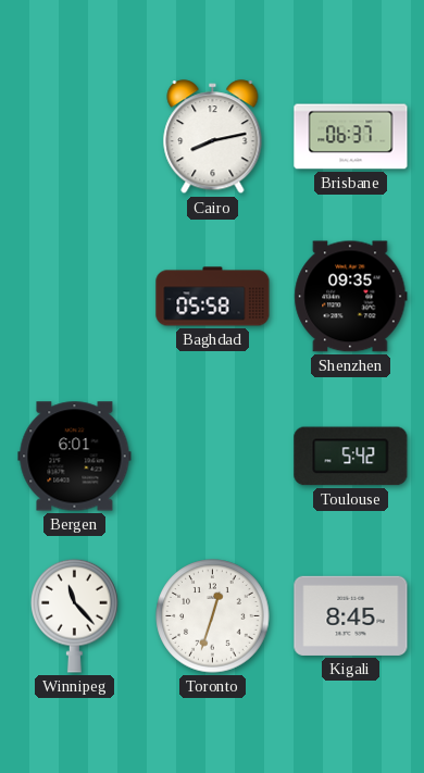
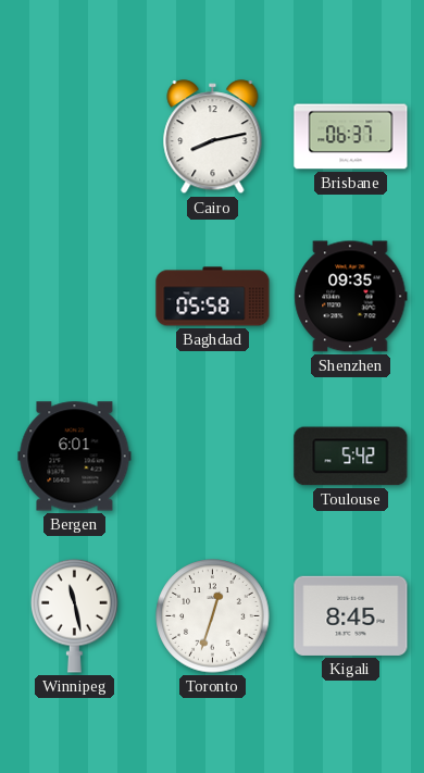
Winnipeg: 11:23 -> 11:28 (75, 615)
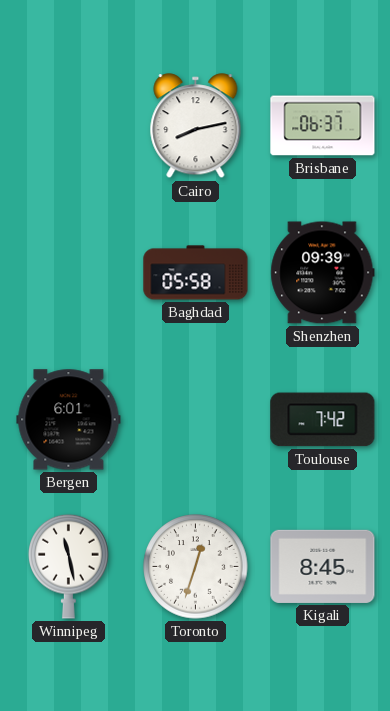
Shenzhen: 09:35 -> 09:39 (323, 273)
Toulouse: 5:42 -> 7:42 (323, 420)
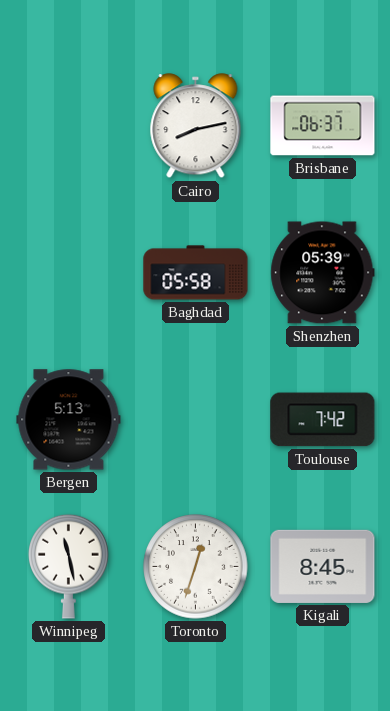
Shenzhen: 09:39 -> 05:39 (323, 273)
Bergen: 6:01 -> 5:13 (69, 420)
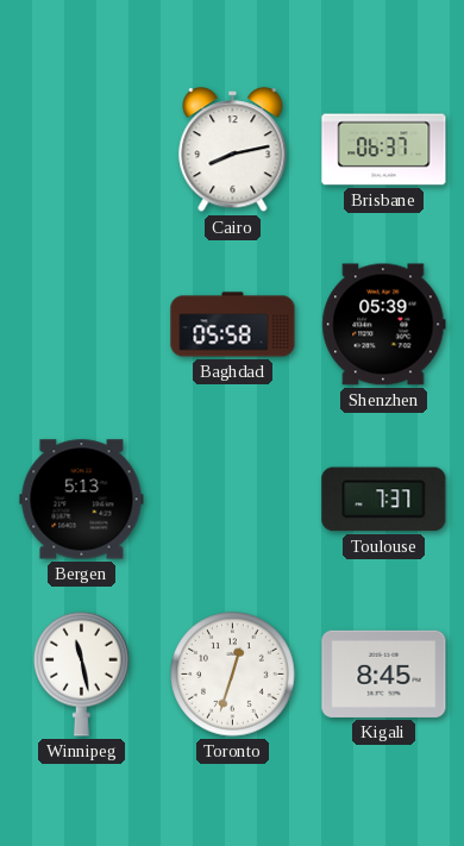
Toulouse: 7:42 -> 7:37 (384, 500)
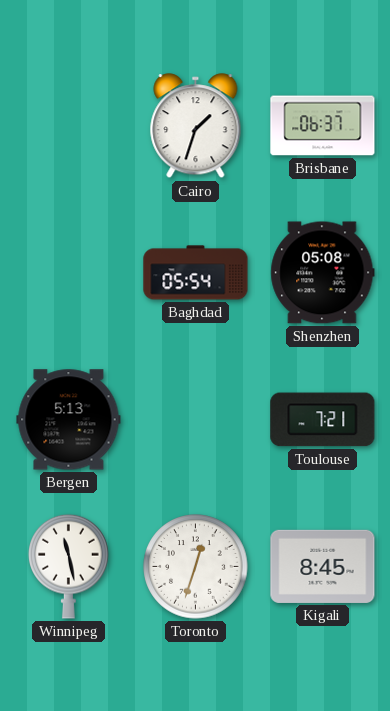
Cairo: 8:13 -> 1:33 (196, 126)
Baghdad: 05:58 -> 05:54 (196, 273)
Shenzhen: 05:39 -> 05:08 (323, 273)
Toulouse: 7:37 -> 7:21 (323, 420)
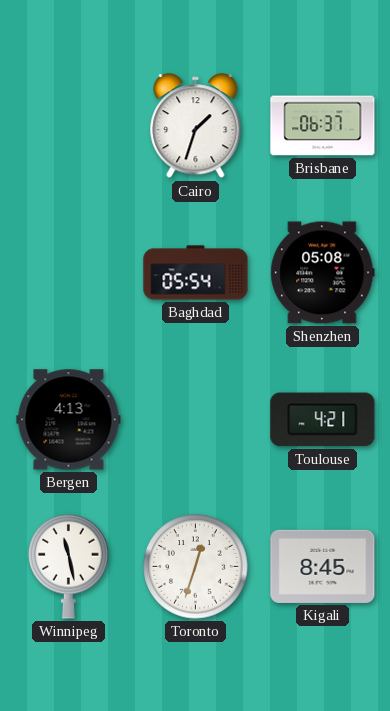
Bergen: 5:13 -> 4:13 (69, 420)
Toulouse: 7:21 -> 4:21 (323, 420)
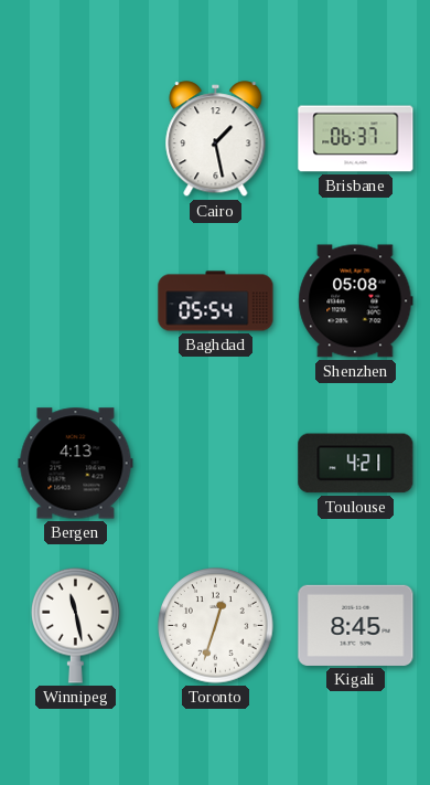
Cairo: 1:33 -> 1:28 (216, 139)
